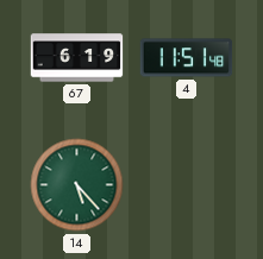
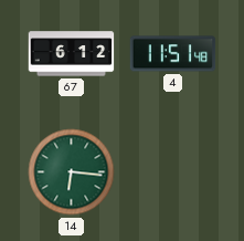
67: 6:19 -> 6:12 (72, 54)
14: 5:23 -> 6:16 (72, 172)
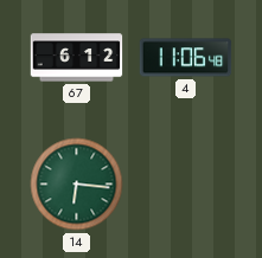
4: 11:51 -> 11:06 (186, 58)
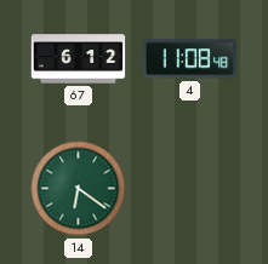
4: 11:06 -> 11:08 (190, 59)
14: 6:16 -> 6:21 (79, 189)
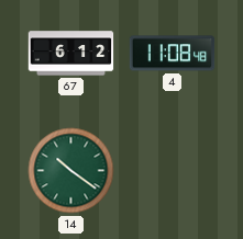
14: 6:21 -> 10:21 (71, 171)
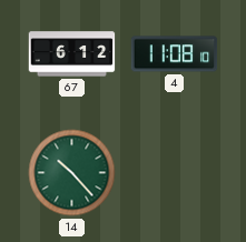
4: 11:08:48 -> 11:08:10 (175, 54)
14: 10:21 -> 10:23 (72, 173)
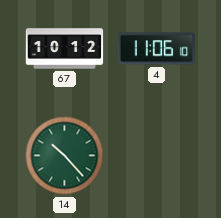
67: 6:12 -> 10:12 (65, 49)
4: 11:08 -> 11:06 (157, 49)
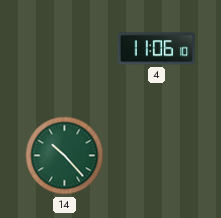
67: 10:12 -> none (65, 49)
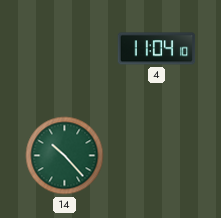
4: 11:06 -> 11:04 (157, 49)
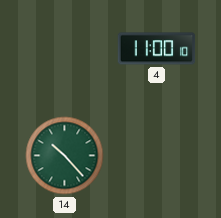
4: 11:04 -> 11:00 (157, 49)
